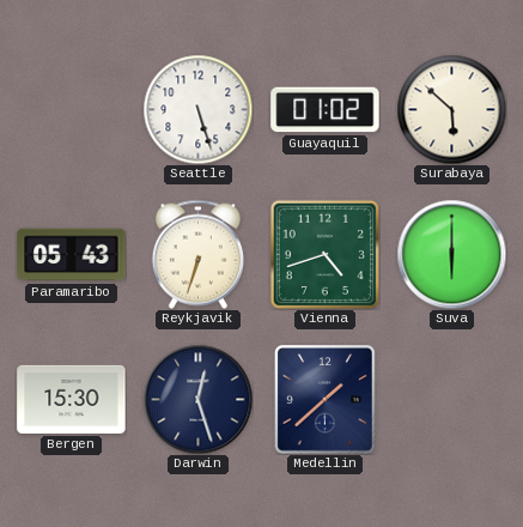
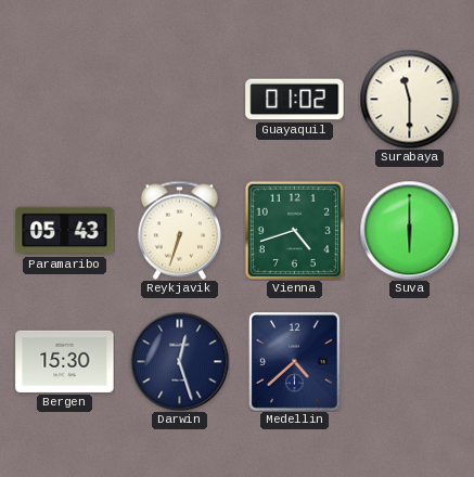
Seattle: 5:27 -> none (197, 109)
Surabaya: 5:52 -> 11:30 (409, 99)
Medellin: 1:38 -> 4:38 (295, 362)
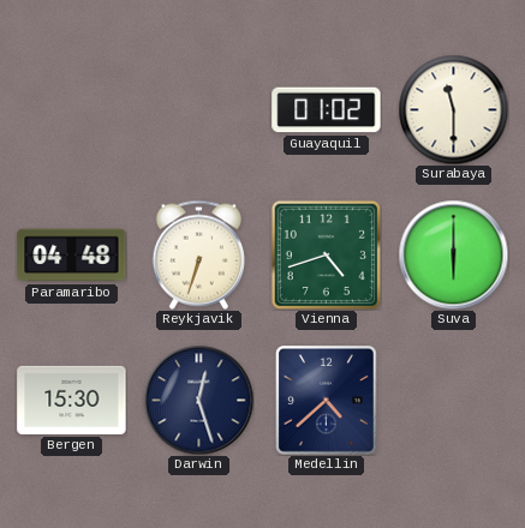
Paramaribo: 05:43 -> 04:48 (72, 256)
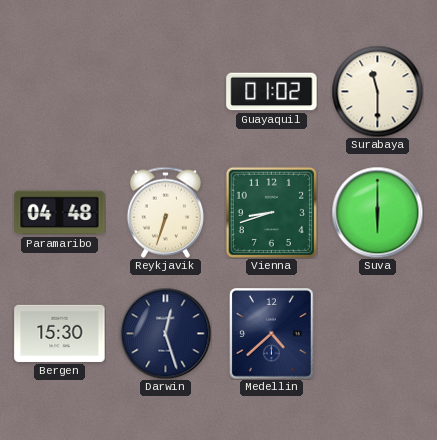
Vienna: 4:42 -> 8:42 (271, 212)
